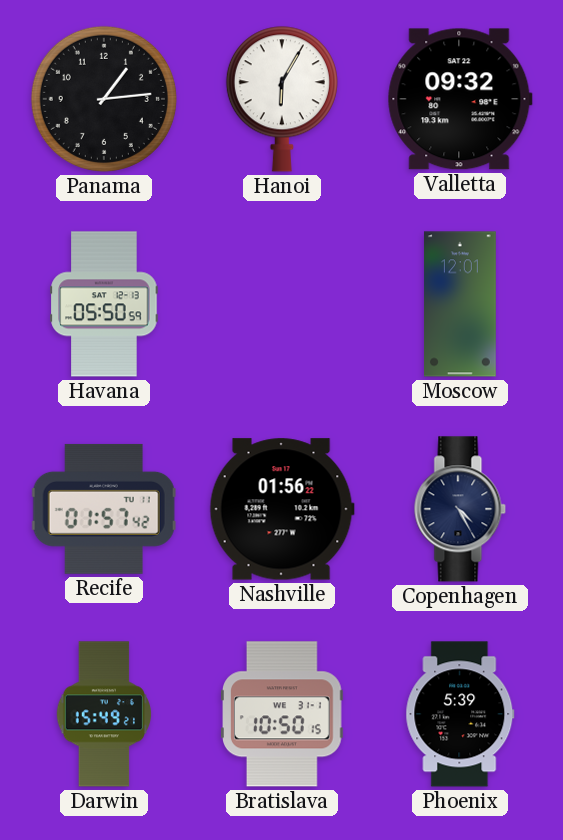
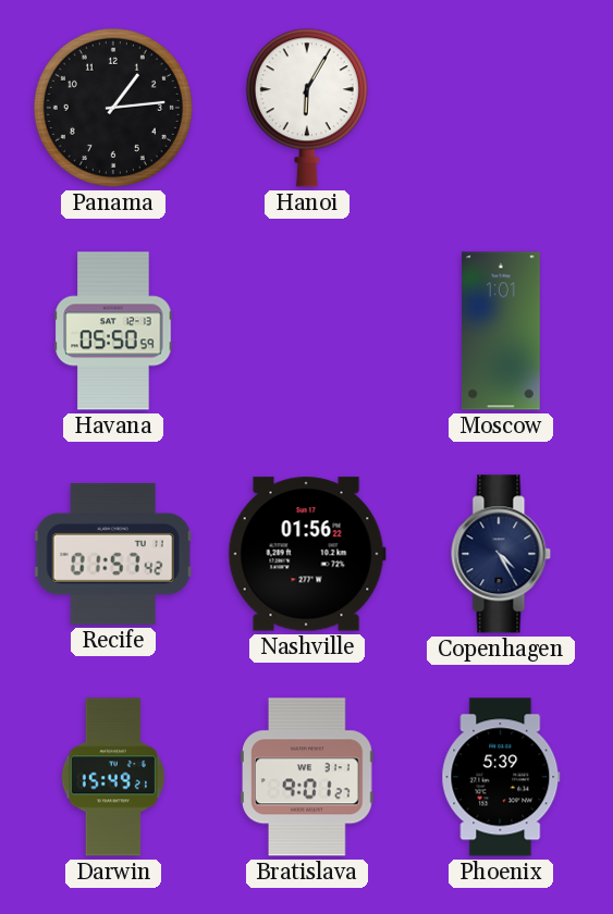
Valletta: 09:32 -> none (460, 99)
Moscow: 12:01 -> 1:01 (501, 331)
Bratislava: 10:50 -> 9:01 (308, 777)
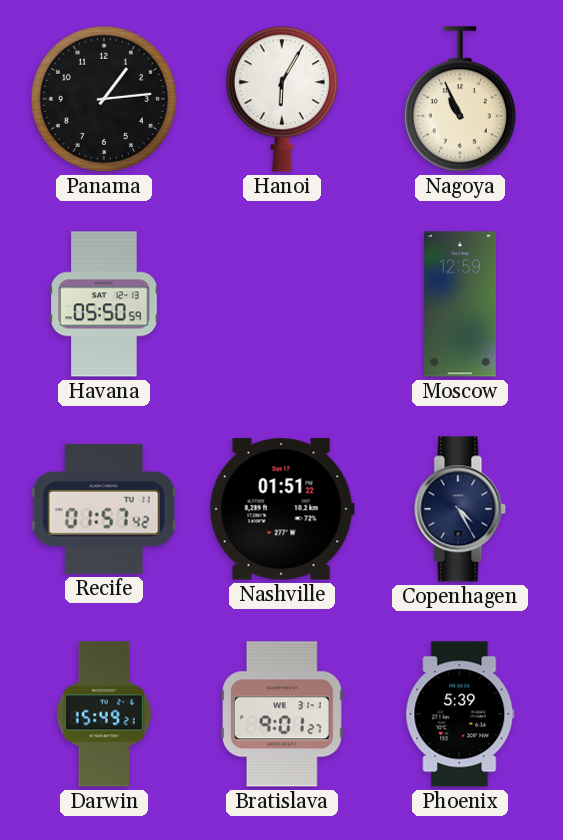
Nagoya: none -> 10:56 (460, 99)
Moscow: 1:01 -> 12:59 (460, 304)
Nashville: 01:56 -> 01:51 (282, 509)
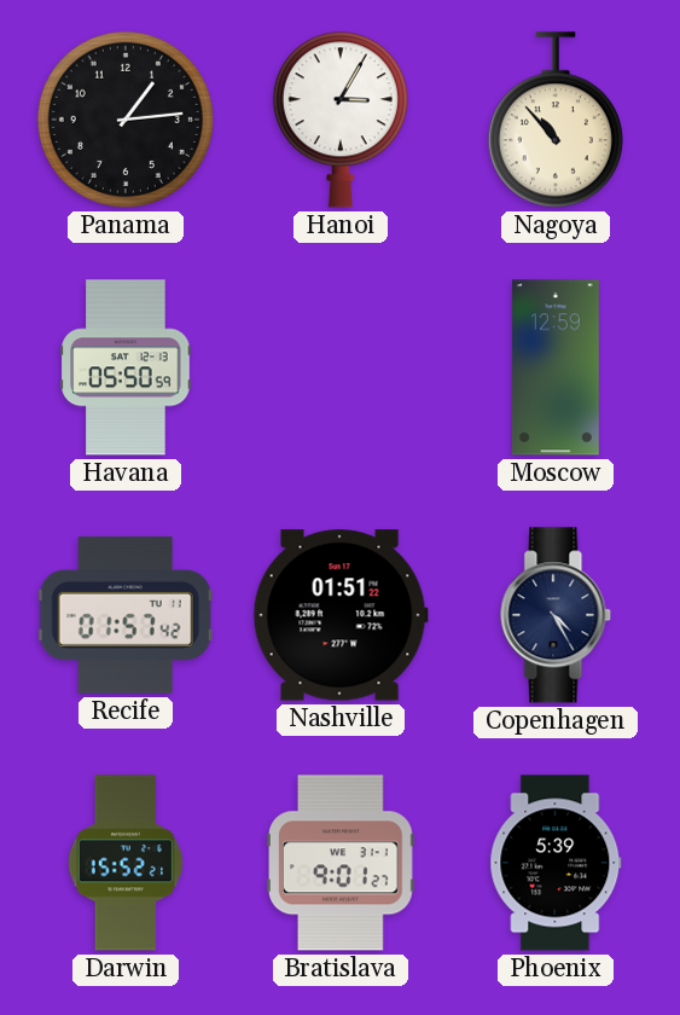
Hanoi: 6:05 -> 3:05 (341, 120)
Nagoya: 10:56 -> 10:53 (556, 120)
Darwin: 15:49 -> 15:52 (124, 863)
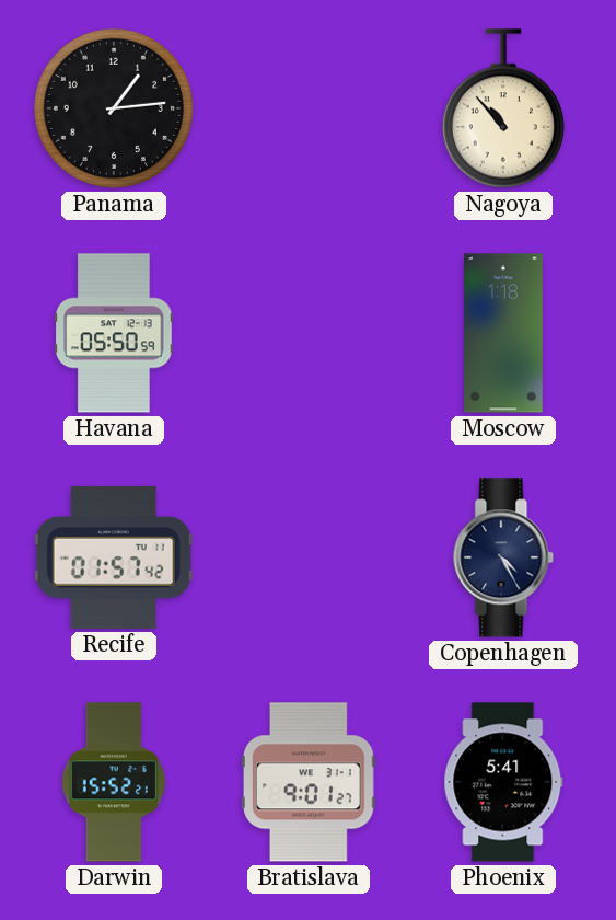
Hanoi: 3:05 -> none (341, 120)
Moscow: 12:59 -> 1:18 (503, 333)
Nashville: 01:51 -> none (341, 615)
Phoenix: 5:39 -> 5:41 (503, 782)
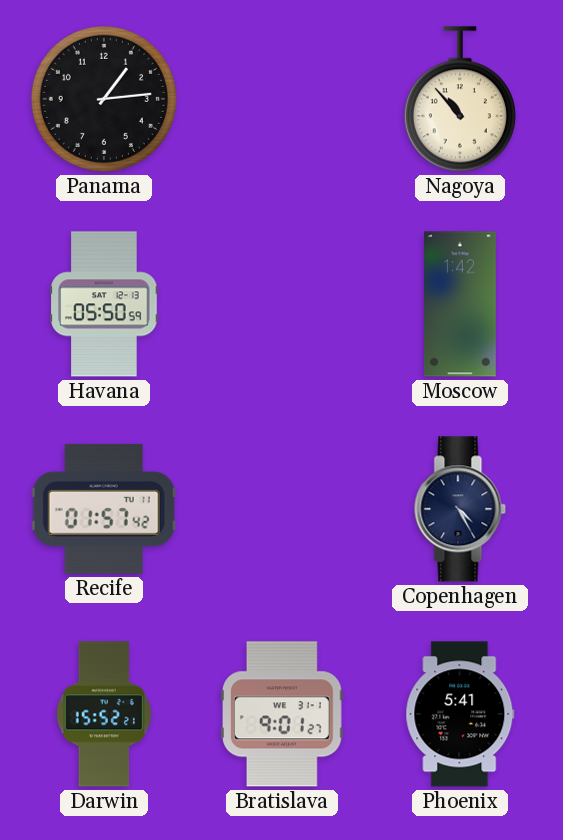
Moscow: 1:18 -> 1:42 (460, 304)
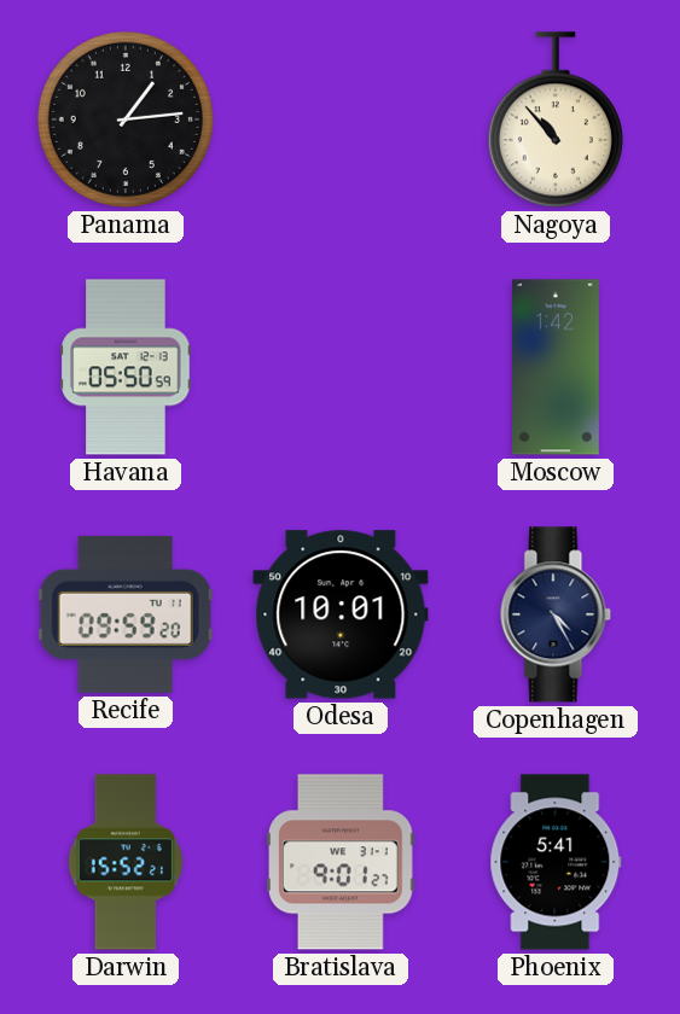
Recife: 01:57 -> 09:59 (126, 614)
Odesa: none -> 10:01 (341, 614)
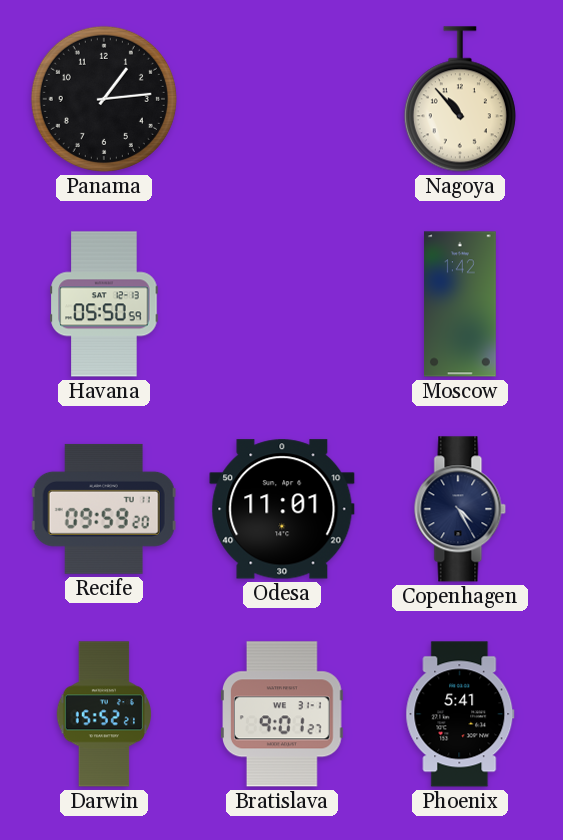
Odesa: 10:01 -> 11:01 (282, 509)
